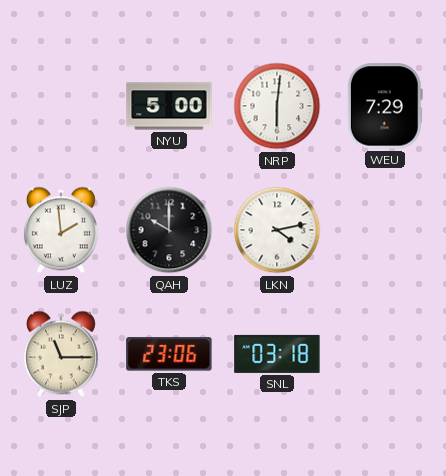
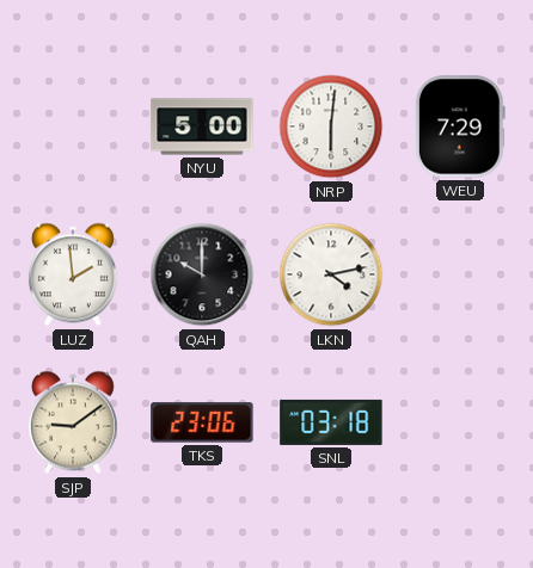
SJP: 11:15 -> 9:09 (73, 422)
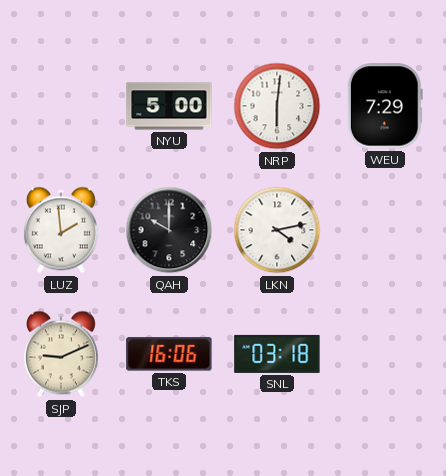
SJP: 9:09 -> 9:11 (61, 354)
TKS: 23:06 -> 16:06 (169, 354)
